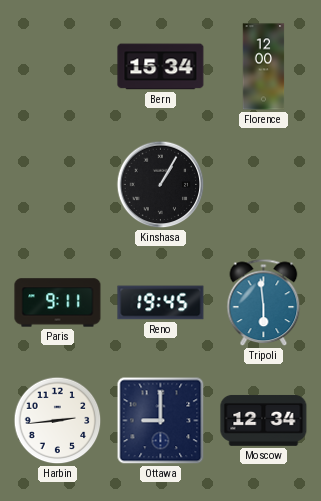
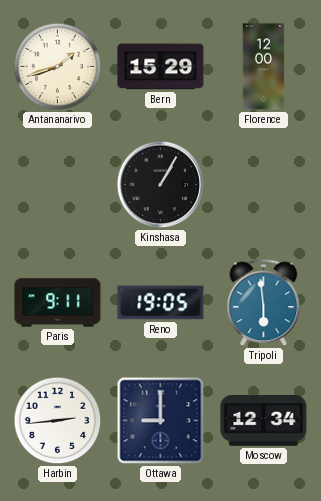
Antananarivo: none -> 1:42 (58, 67)
Bern: 15:34 -> 15:29 (161, 67)
Reno: 19:45 -> 19:05 (161, 303)
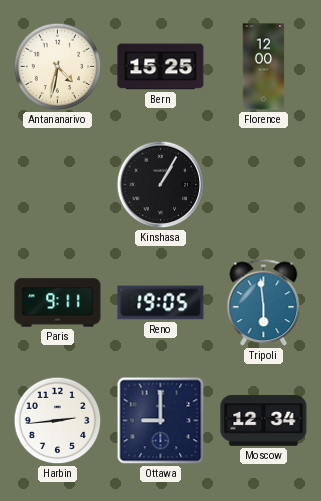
Antananarivo: 1:42 -> 4:32 (58, 67)
Bern: 15:29 -> 15:25 (161, 67)
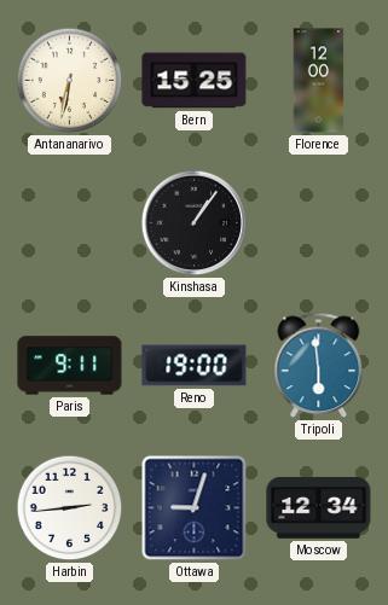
Antananarivo: 4:32 -> 6:32 (70, 81)
Kinshasa: 1:05 -> 1:06 (195, 223)
Reno: 19:05 -> 19:00 (195, 366)
Ottawa: 9:00 -> 9:03 (195, 508)
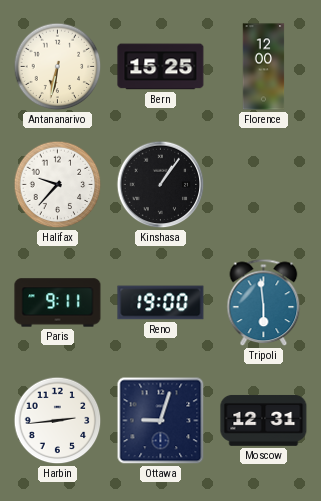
Halifax: none -> 9:37 (58, 185)
Moscow: 12:34 -> 12:31 (264, 421)
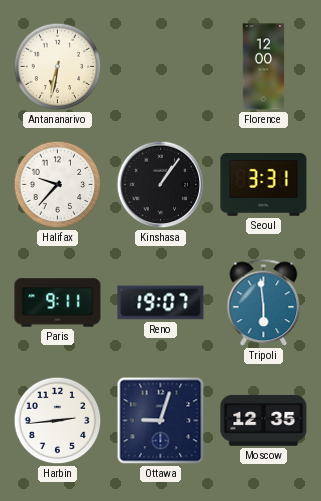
Bern: 15:25 -> none (161, 67)
Seoul: none -> 3:31 (264, 185)
Reno: 19:00 -> 19:07 (161, 303)
Moscow: 12:31 -> 12:35 (264, 421)
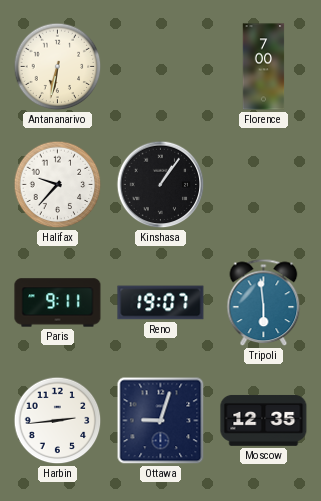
Florence: 12:00 -> 7:00 (264, 67)
Seoul: 3:31 -> none (264, 185)
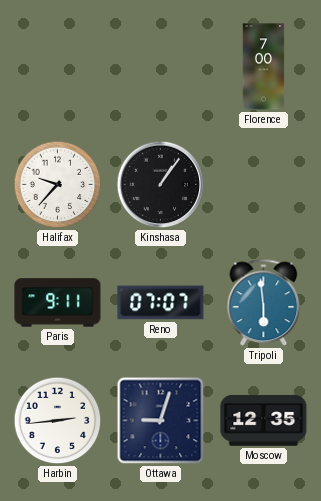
Antananarivo: 6:32 -> none (58, 67)
Reno: 19:07 -> 07:07 (161, 303)
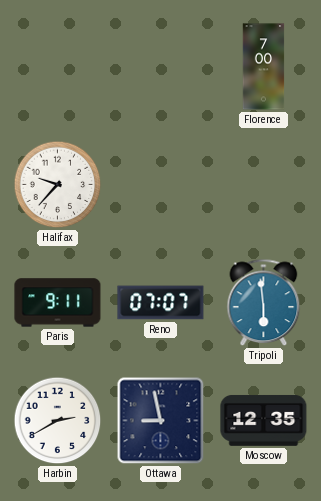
Kinshasa: 1:06 -> none (161, 185)
Harbin: 2:44 -> 2:40 (58, 421)
Ottawa: 9:03 -> 8:58 (161, 421)
